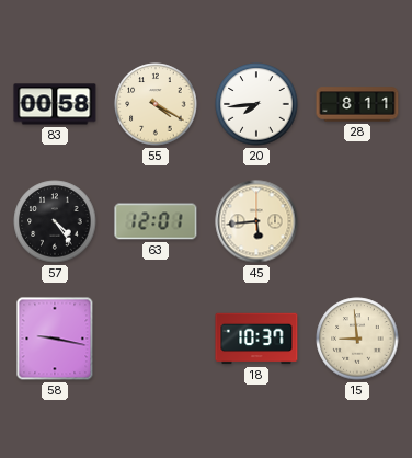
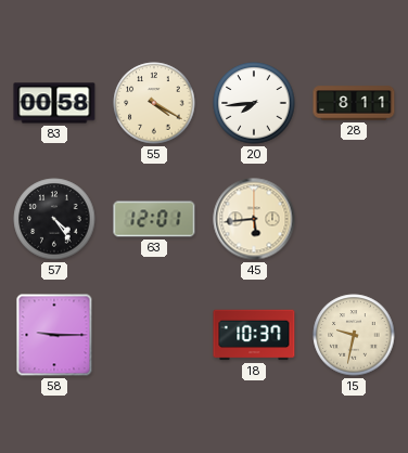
58: 9:17 -> 9:15 (54, 335)
15: 8:59 -> 9:32 (354, 335)
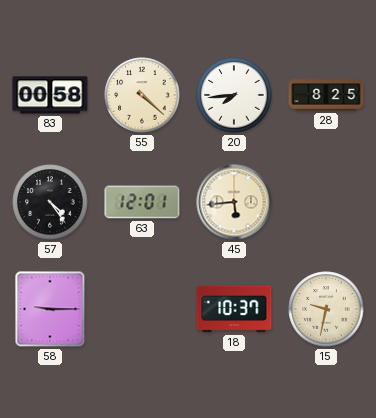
55: 4:20 -> 4:22 (142, 95)
28: 8:11 -> 8:25 (326, 95)
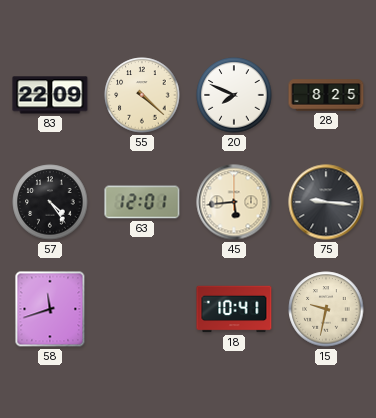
83: 00:58 -> 22:09 (50, 95)
20: 7:44 -> 7:49 (234, 95)
75: none -> 9:16 (326, 202)
58: 9:15 -> 11:42 (50, 309)
18: 10:37 -> 10:41 (234, 309)
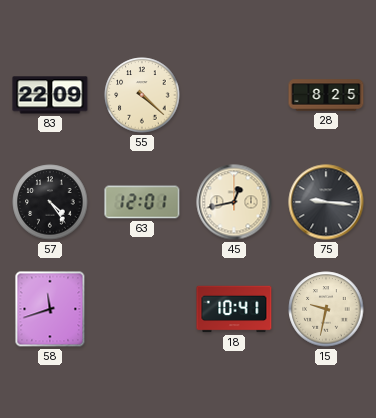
20: 7:49 -> none (234, 95)
45: 5:44 -> 12:43 (234, 202)
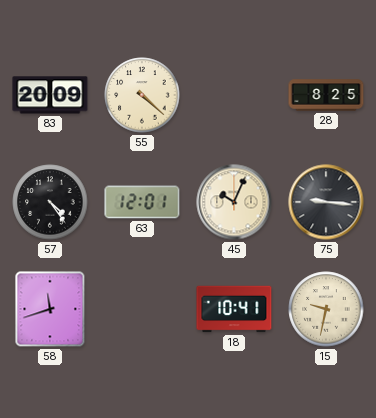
83: 22:09 -> 20:09 (50, 95)
45: 12:43 -> 10:04 (234, 202)
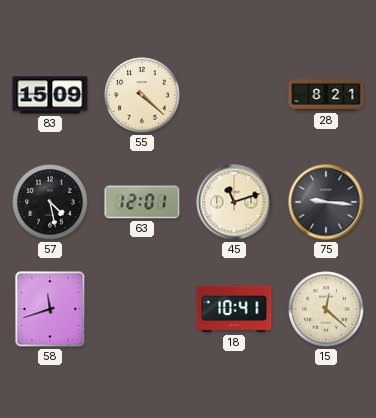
83: 20:09 -> 15:09 (50, 95)
28: 8:25 -> 8:21 (326, 95)
57: 4:24 -> 4:28 (50, 202)
45: 10:04 -> 11:12 (234, 202)
15: 9:32 -> 12:22 (326, 309)
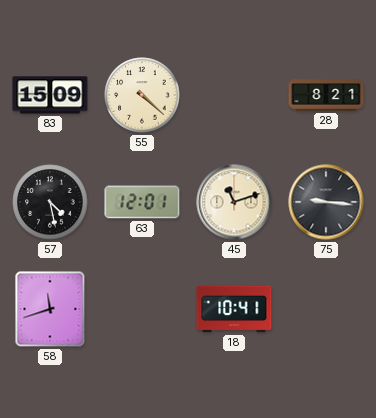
15: 12:22 -> none (326, 309)
